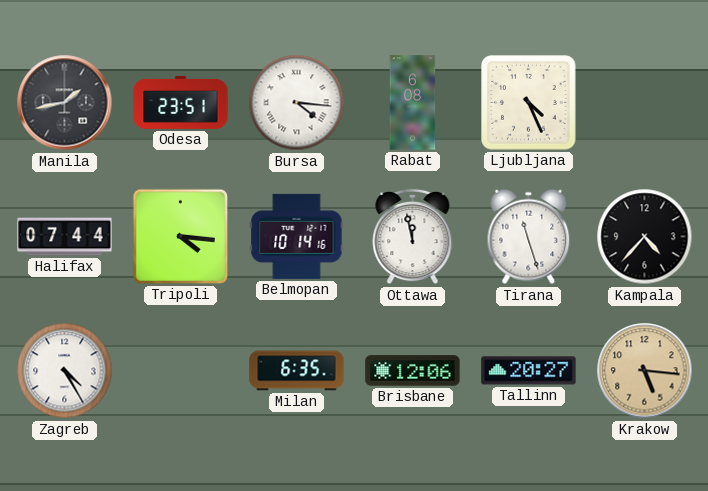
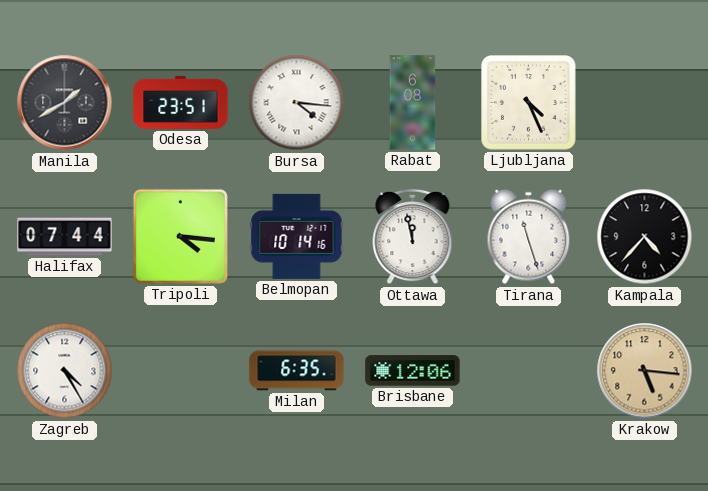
Manila: 1:43 -> 1:40 (65, 103)
Tallinn: 20:27 -> none (529, 371)
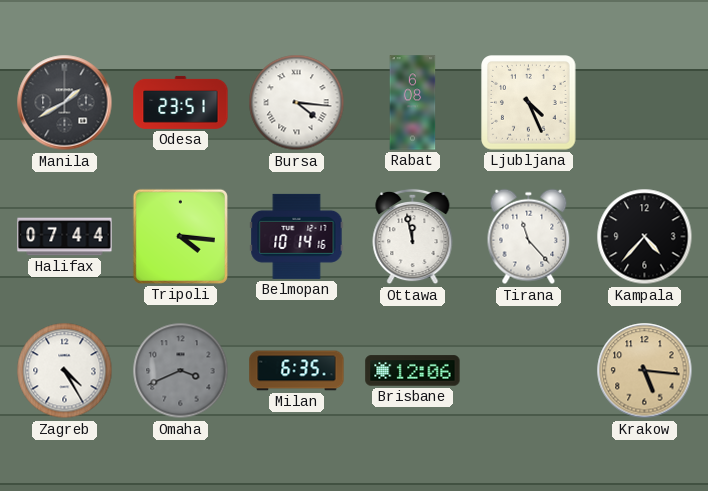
Tirana: 11:27 -> 11:23 (529, 237)
Omaha: none -> 3:41 (181, 371)
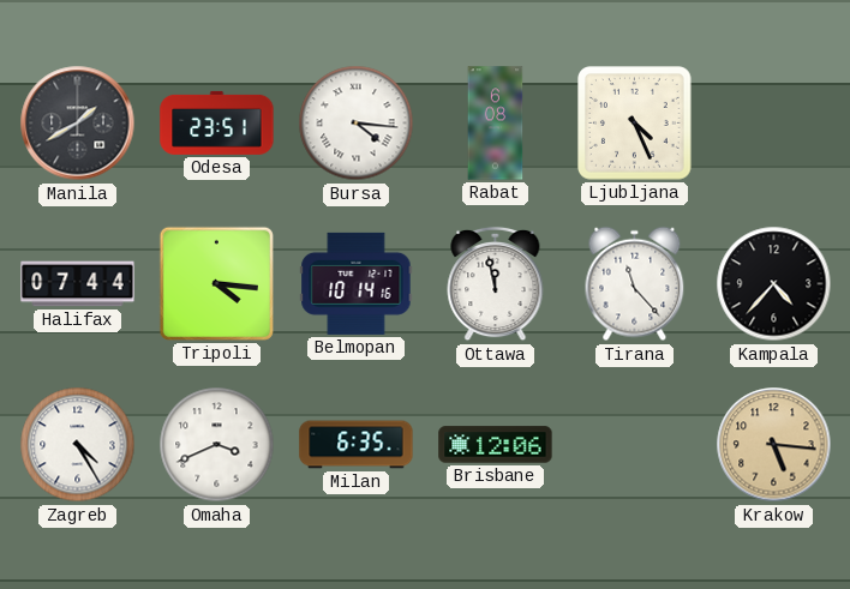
Omaha dial: grey -> white (217, 445)
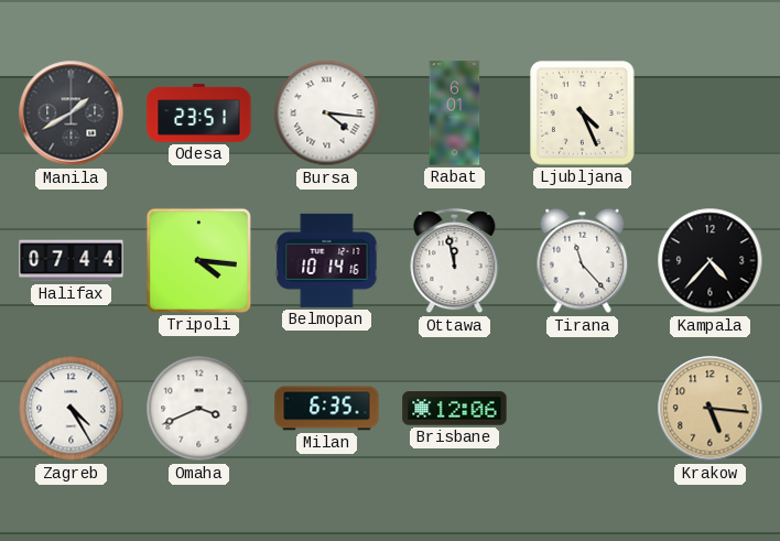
Rabat: 6:08 -> 6:01 (455, 113)
